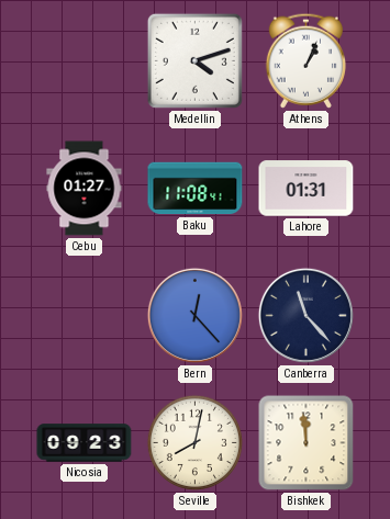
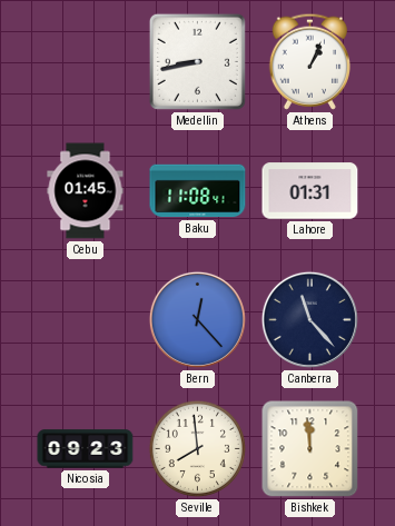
Medellin: 4:12 -> 8:43 (197, 61)
Cebu: 01:27 -> 01:45 (86, 191)
Seville: 8:02 -> 7:59 (197, 448)
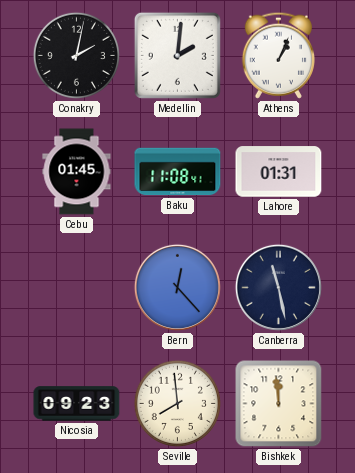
Conakry: none -> 2:02 (76, 55)
Medellin: 8:43 -> 2:01 (177, 55)
Canberra: 11:23 -> 11:28 (278, 287)
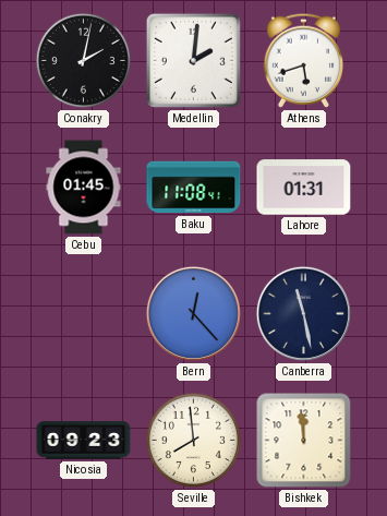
Athens: 1:04 -> 5:42 (303, 60)
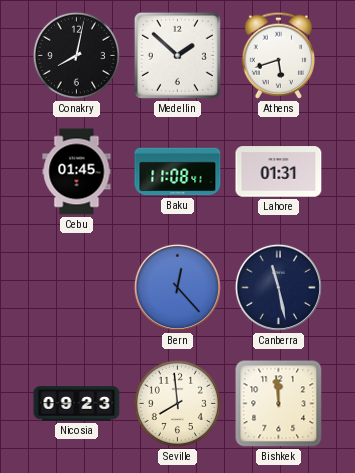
Conakry: 2:02 -> 8:02 (76, 55)
Medellin: 2:01 -> 1:52 (177, 55)
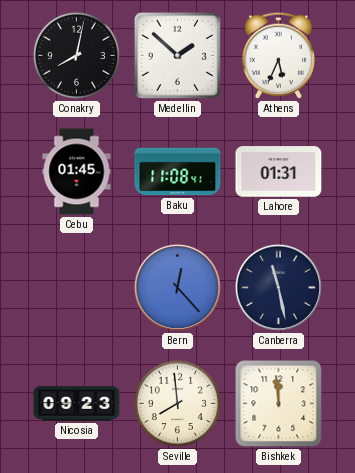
Athens: 5:42 -> 5:34 (278, 55)
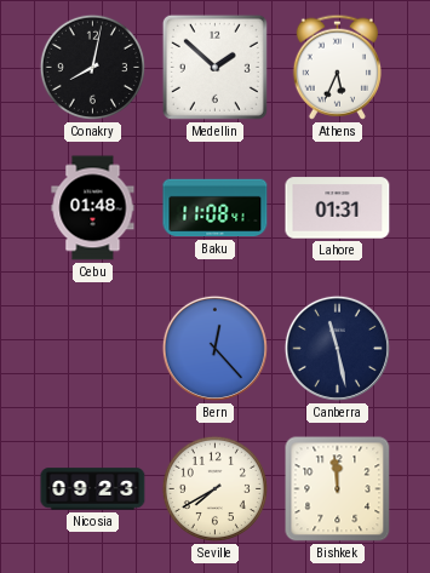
Cebu: 01:45 -> 01:48 (93, 208)
Seville: 7:59 -> 7:40 (214, 488)
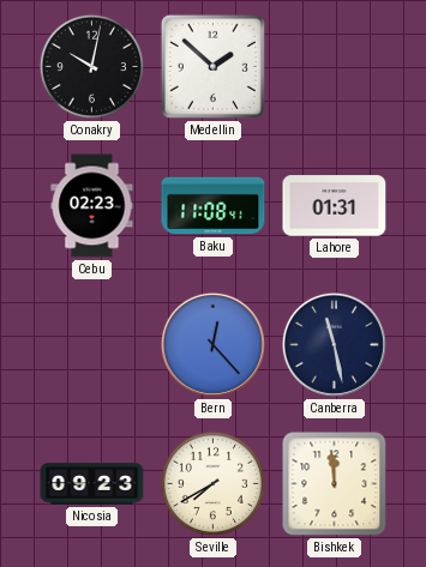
Conakry: 8:02 -> 10:02 (91, 66)
Athens: 5:34 -> none (337, 67)
Cebu: 01:48 -> 02:23 (92, 206)
